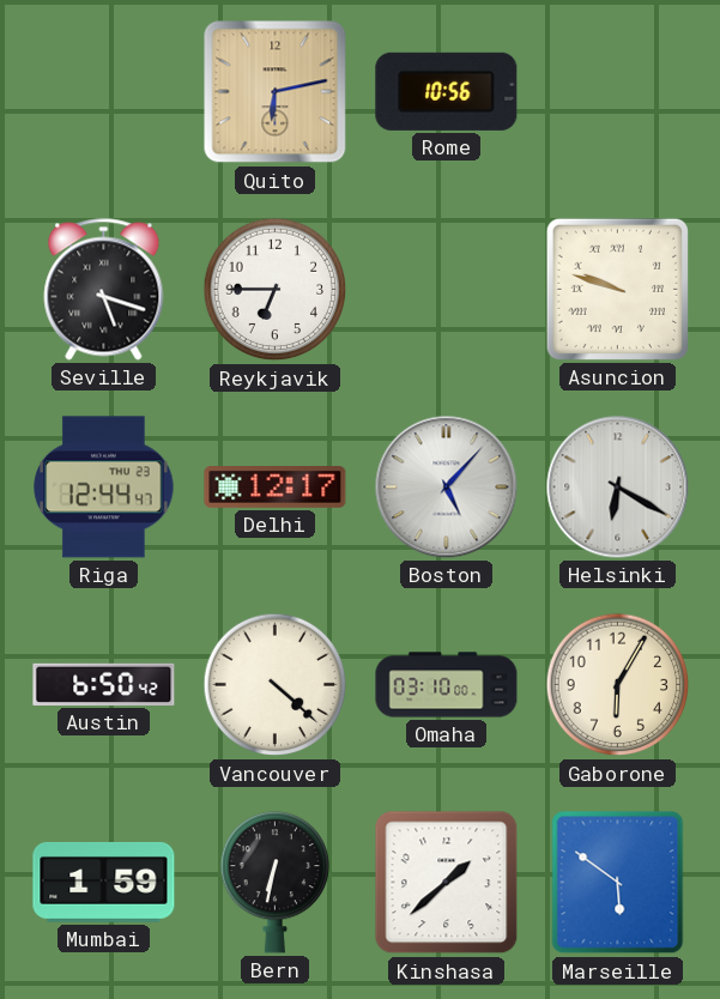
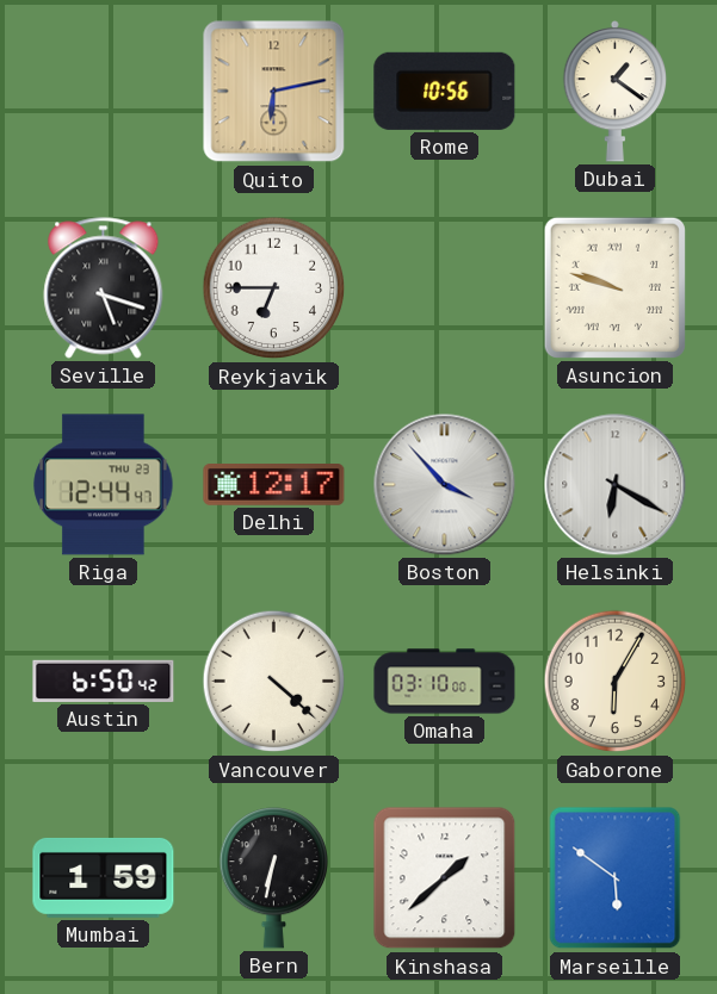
Dubai: none -> 1:21 (616, 92)
Boston: 5:07 -> 3:53 (445, 485)
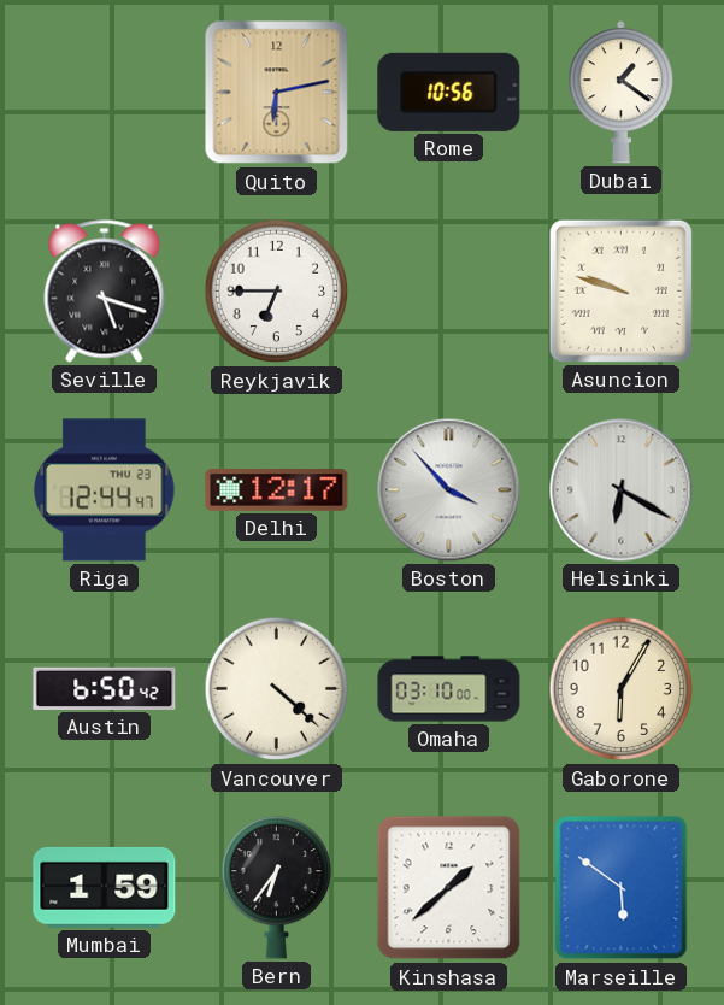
Bern: 6:32 -> 6:36 (276, 888)
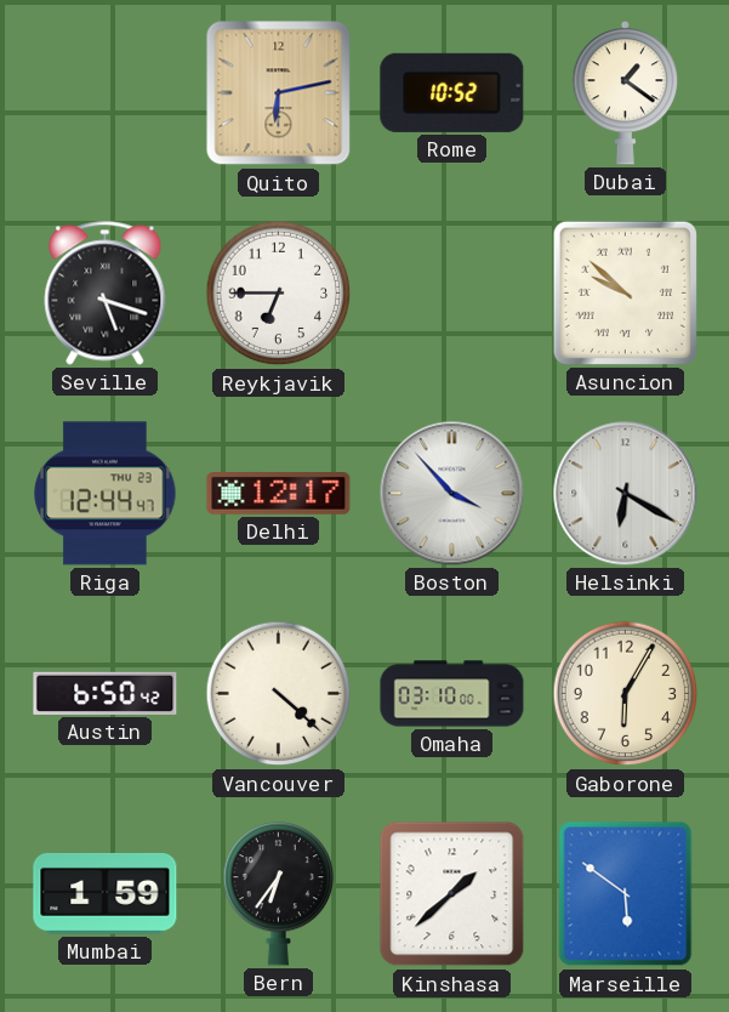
Rome: 10:56 -> 10:52 (452, 92)
Asuncion: 9:48 -> 9:52 (625, 292)
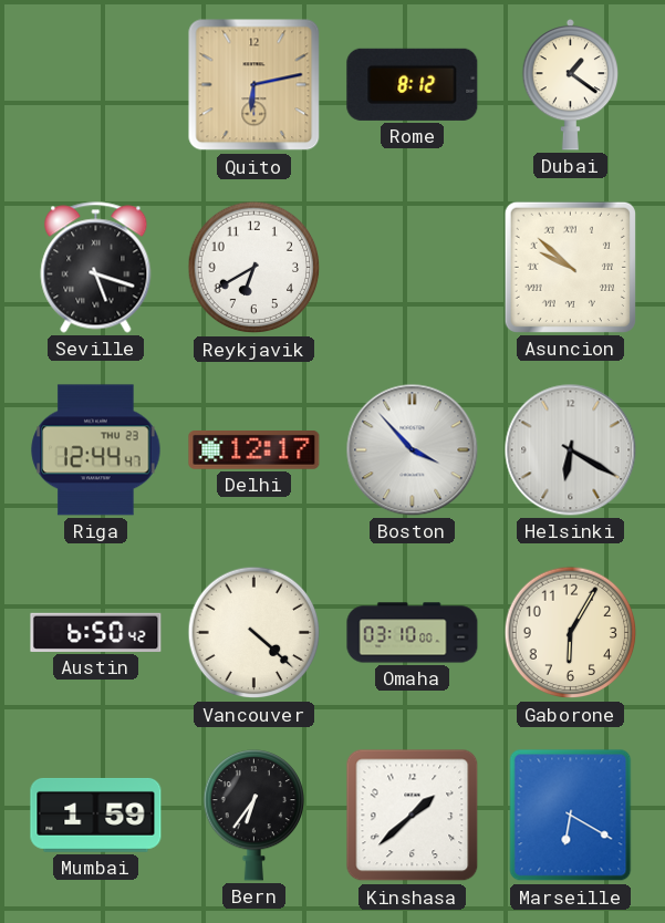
Rome: 10:52 -> 8:12 (413, 84)
Reykjavik: 6:45 -> 6:40 (254, 268)
Marseille: 5:51 -> 6:20 (571, 816)
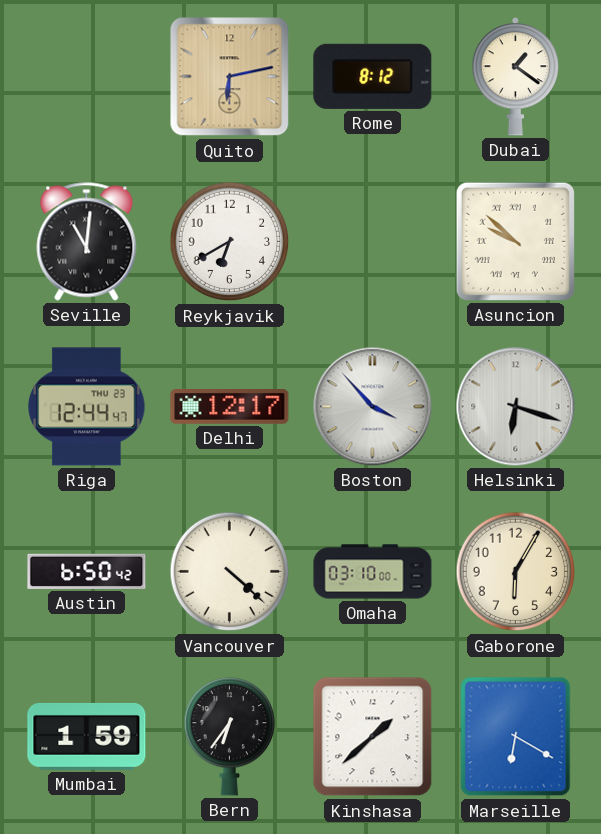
Seville: 5:18 -> 11:01 (87, 242)
Helsinki: 6:20 -> 6:18 (516, 407)
